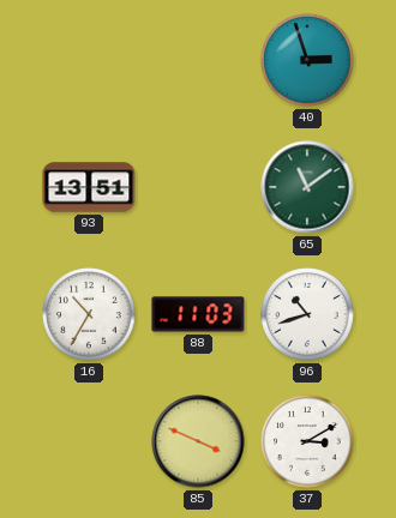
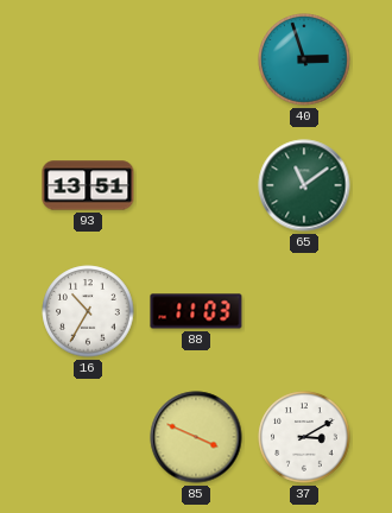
96: 10:42 -> none (307, 314)
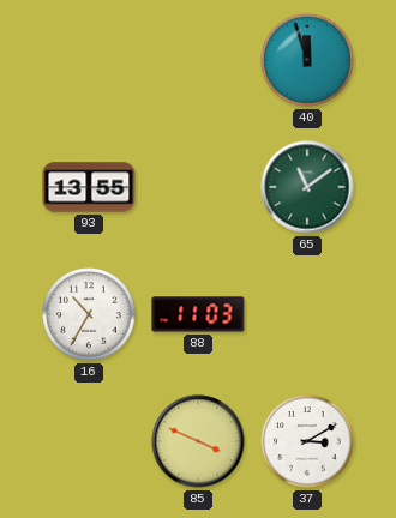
40: 2:57 -> 11:57 (307, 60)
93: 13:51 -> 13:55 (89, 187)
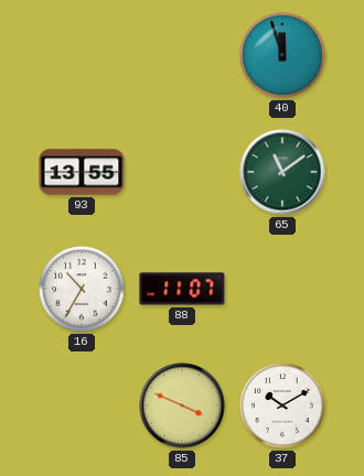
88: 11:03 -> 11:07 (182, 289)
37: 3:10 -> 10:10 (282, 405)
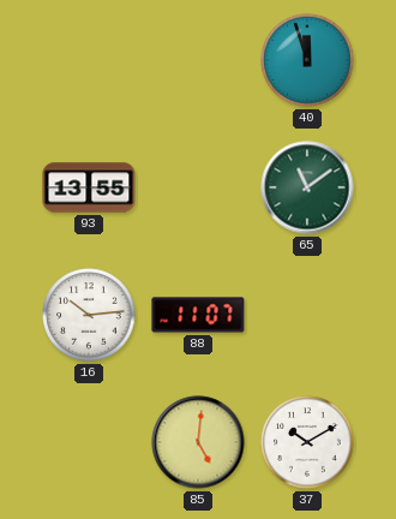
16: 10:35 -> 10:14 (89, 315)
85: 3:49 -> 5:01 (198, 442)
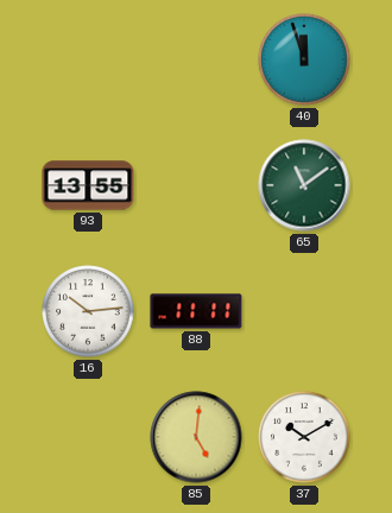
88: 11:07 -> 11:11 (196, 311)
